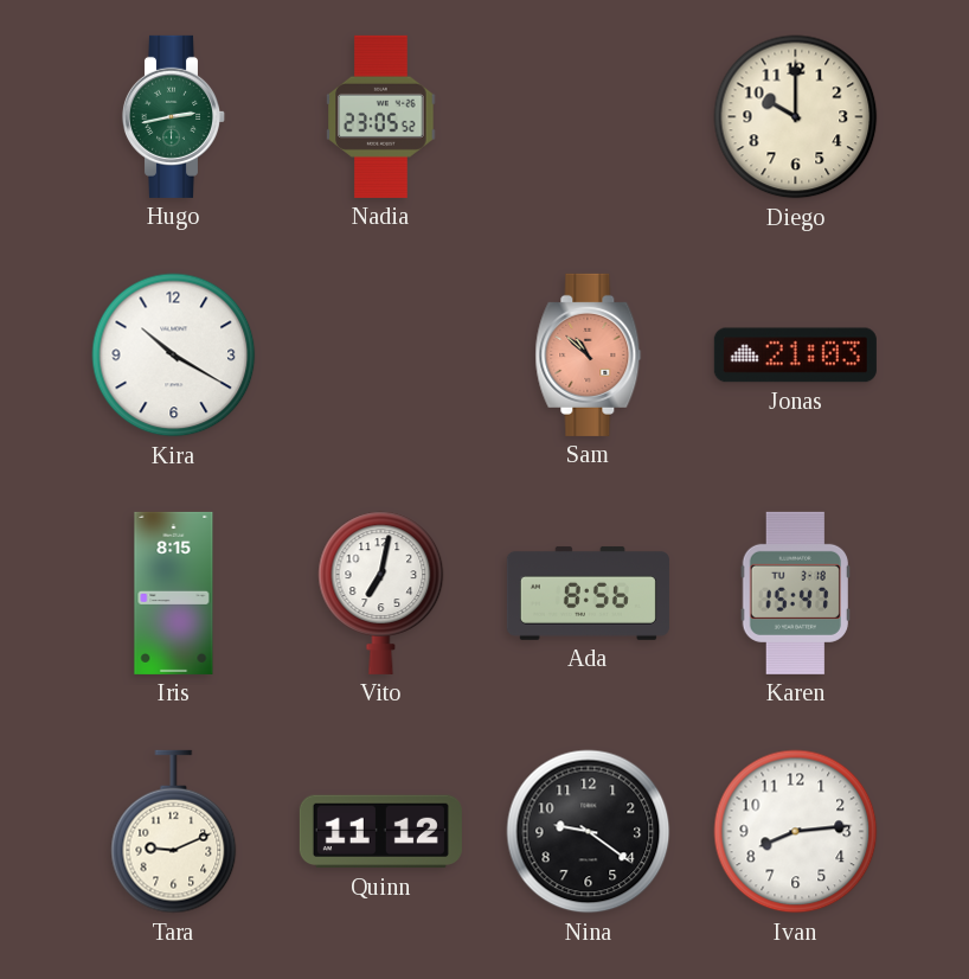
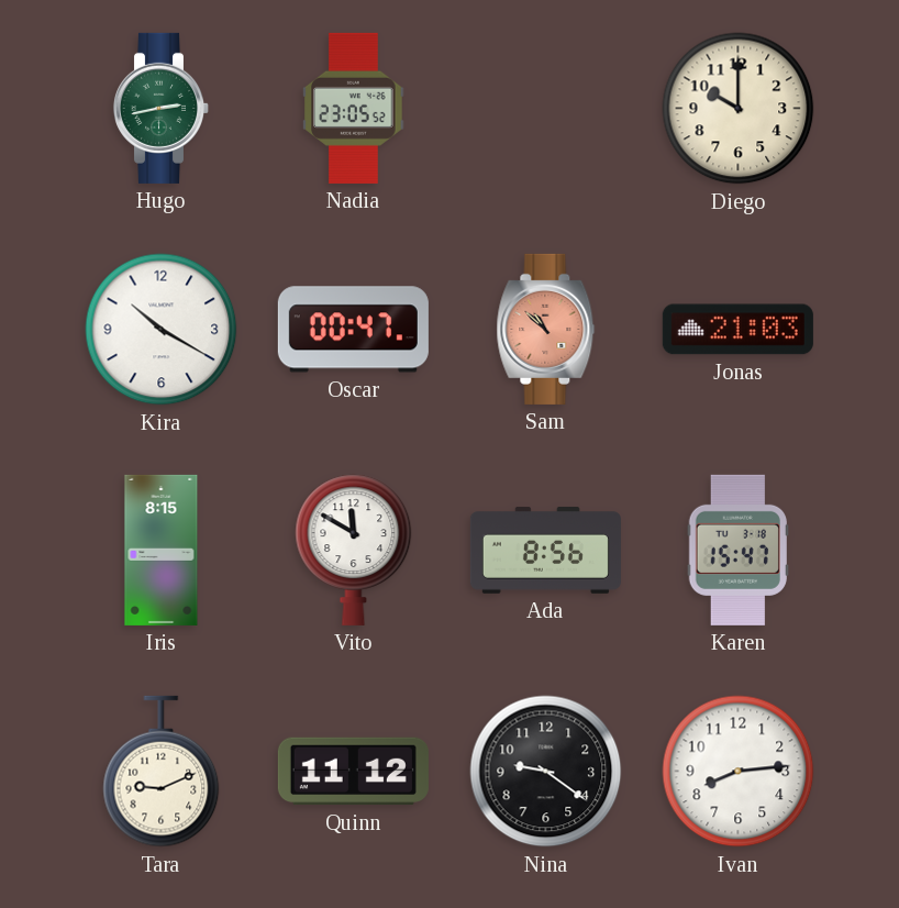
Oscar: none -> 00:47 (353, 330)
Vito: 7:02 -> 11:50 (354, 550)
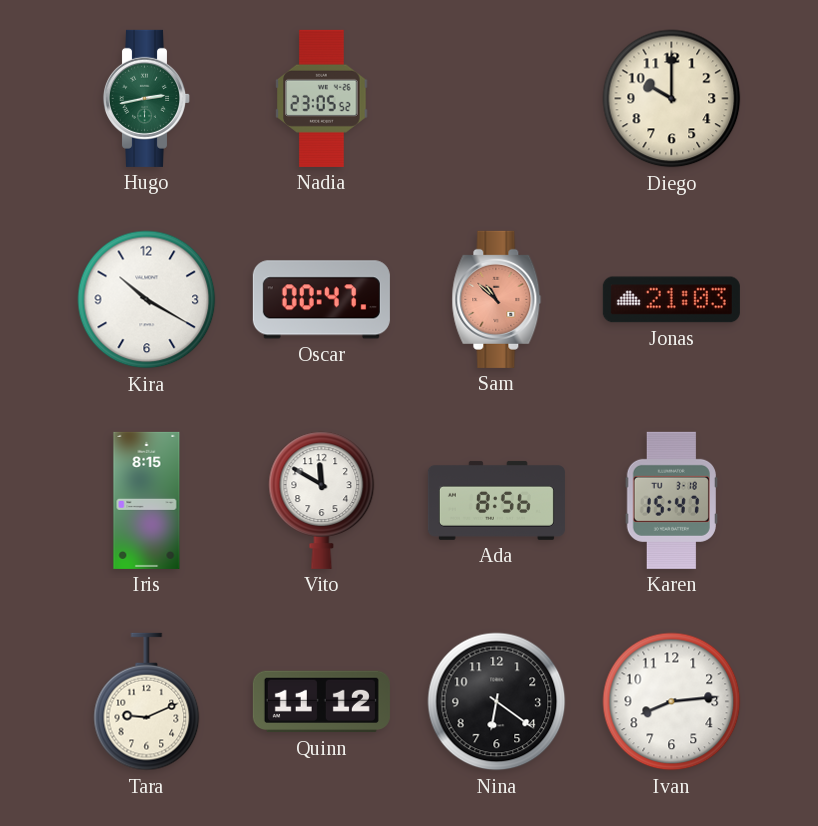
Nina: 9:21 -> 6:21 (497, 702)
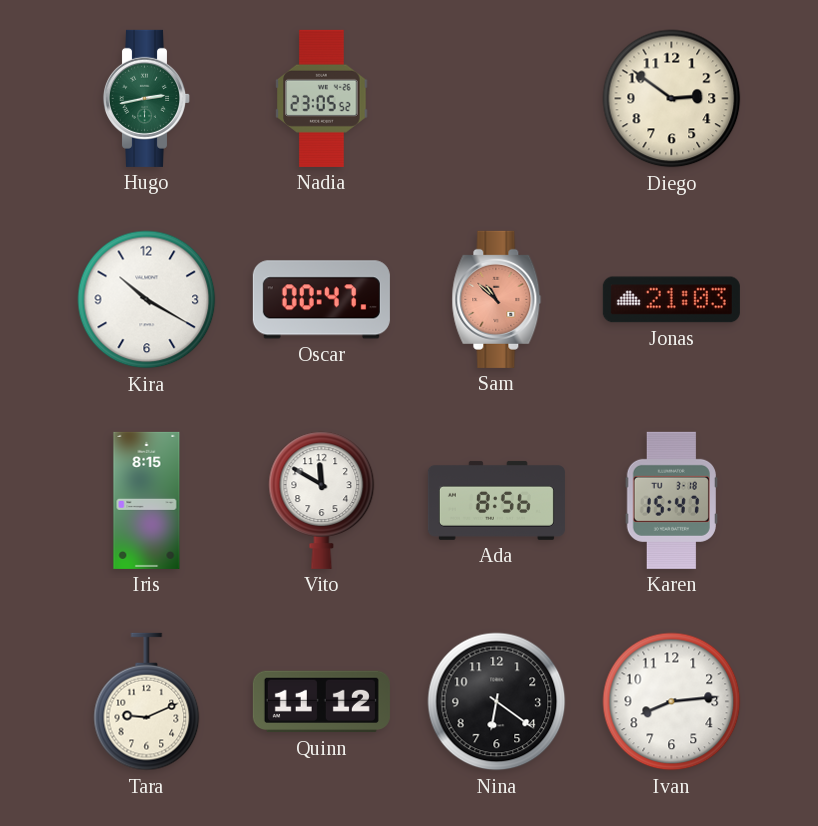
Diego: 10:00 -> 2:51 (672, 99)
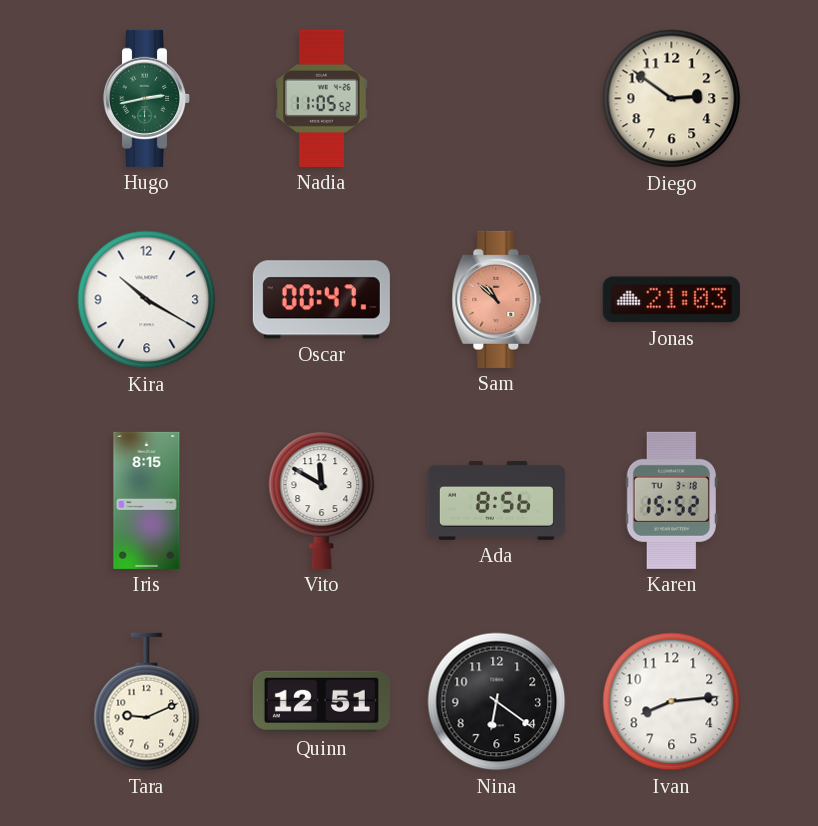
Nadia: 23:05 -> 11:05 (322, 98)
Karen: 15:47 -> 15:52 (671, 500)
Quinn: 11:12 -> 12:51 (321, 702)
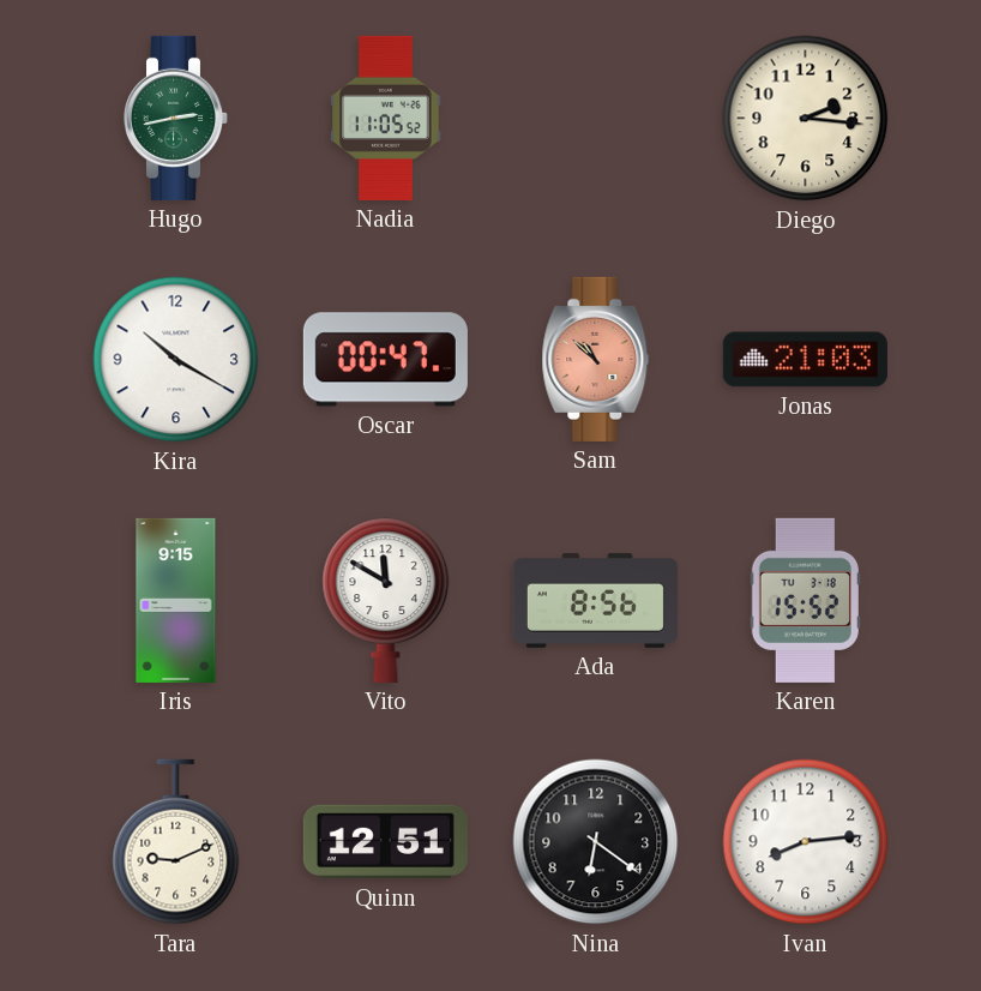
Diego: 2:51 -> 2:16 (806, 119)
Iris: 8:15 -> 9:15 (176, 600)
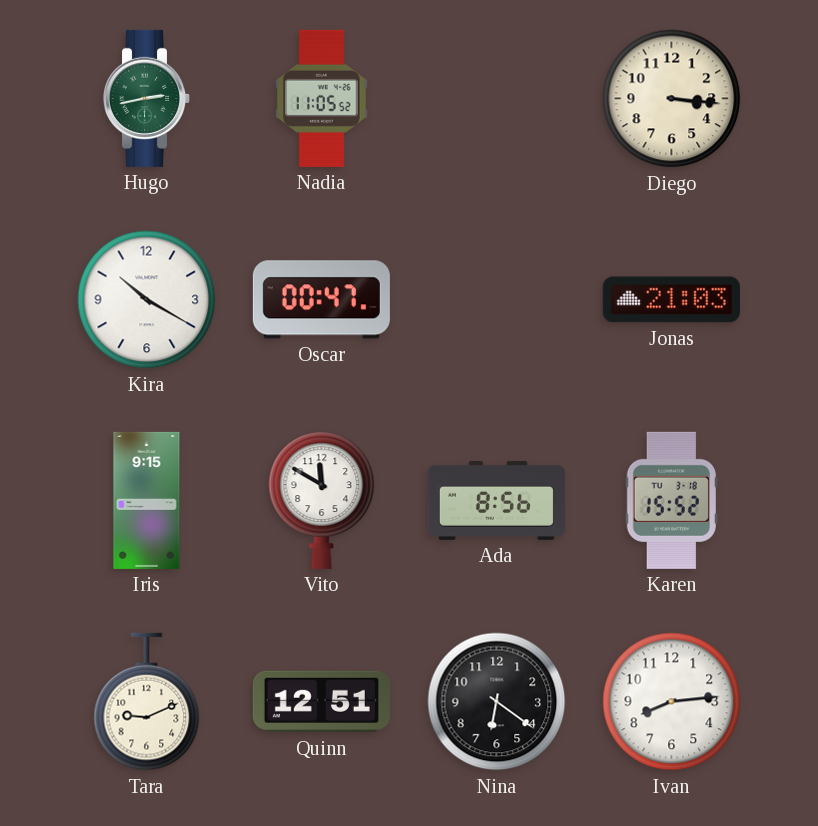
Diego: 2:16 -> 3:16 (672, 99)
Sam: 10:52 -> none (596, 359)
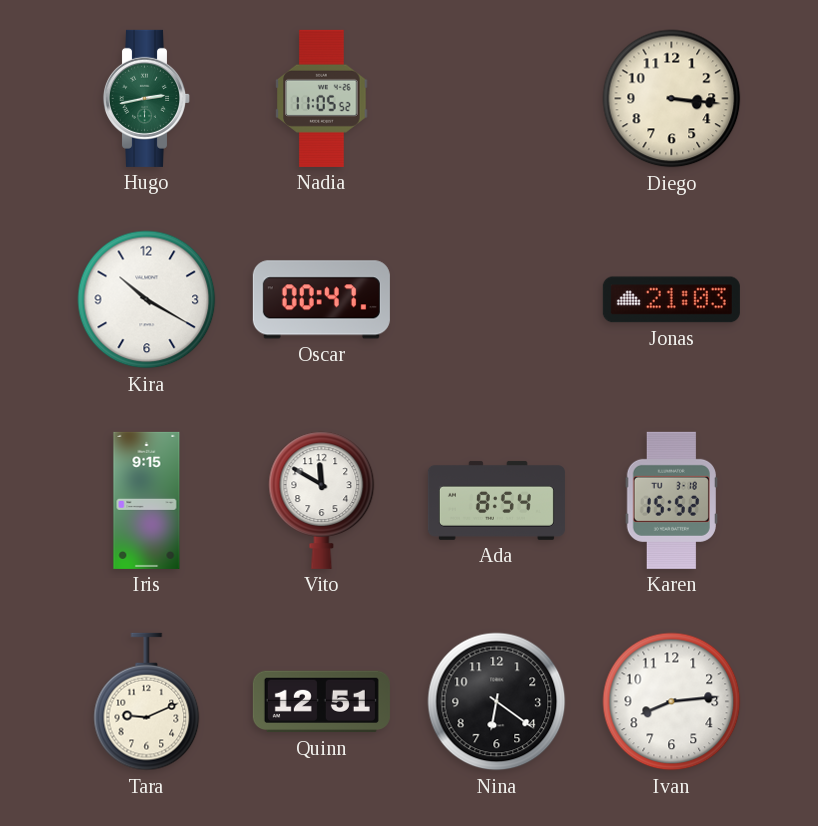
Ada: 8:56 -> 8:54 (496, 500)
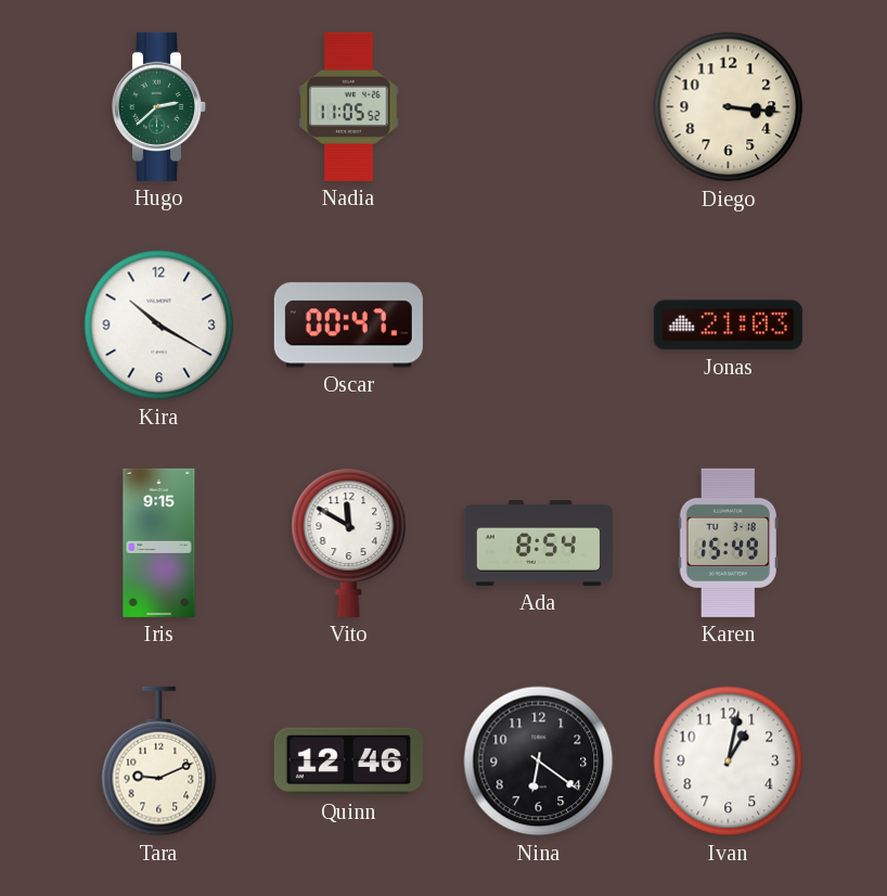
Hugo: 2:43 -> 2:38 (158, 106)
Karen: 15:52 -> 15:49 (728, 542)
Quinn: 12:51 -> 12:46 (348, 761)
Ivan: 8:14 -> 1:02 (729, 761)
